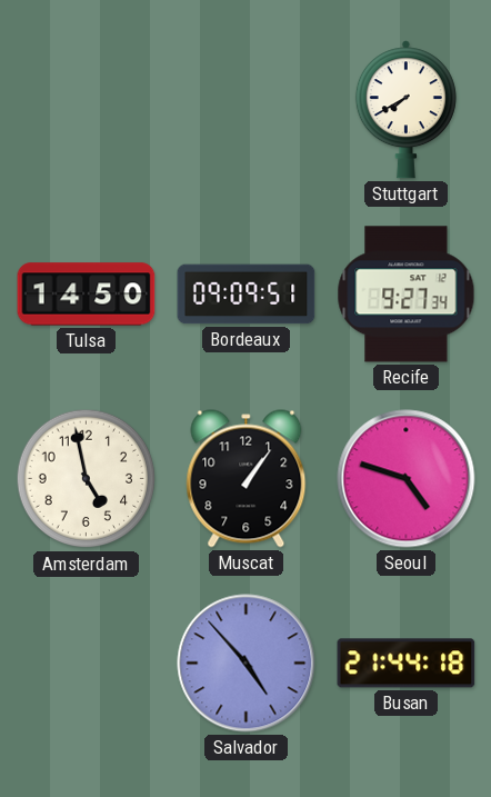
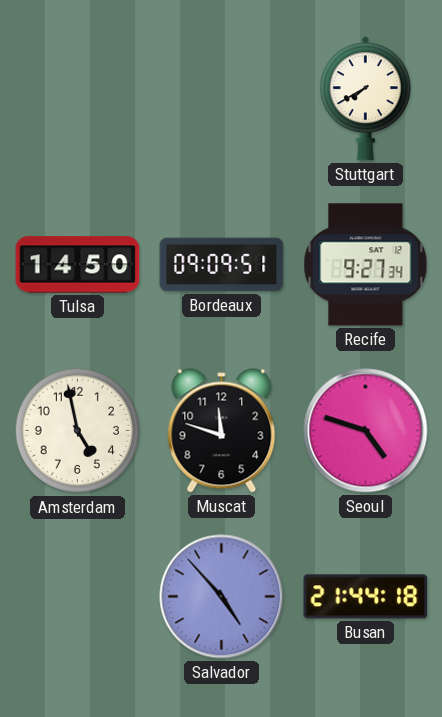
Muscat: 1:06 -> 11:48 (222, 431)
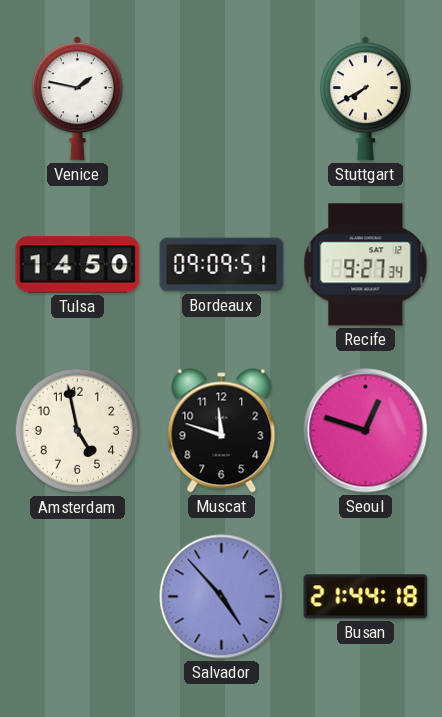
Venice: none -> 1:47 (77, 99)
Seoul: 4:48 -> 12:48 (366, 431)
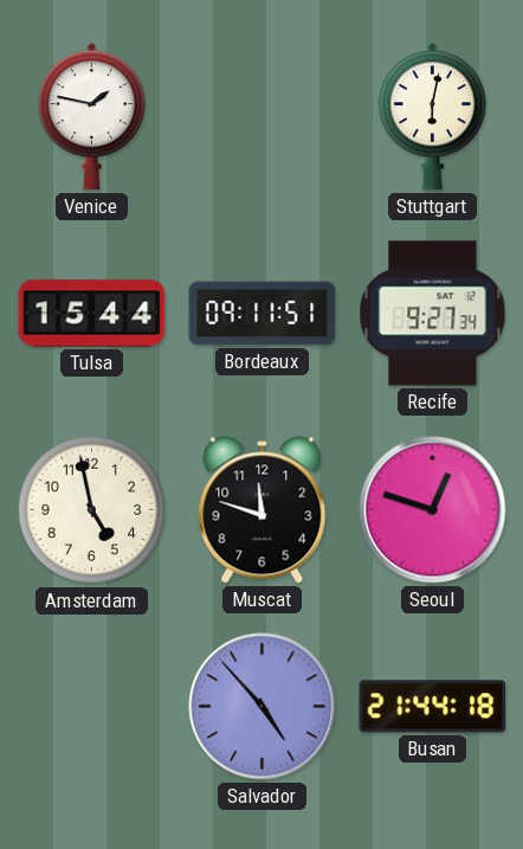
Stuttgart: 7:40 -> 6:02 (432, 117)
Tulsa: 14:50 -> 15:44 (92, 314)
Bordeaux: 09:09 -> 09:11 (263, 314)
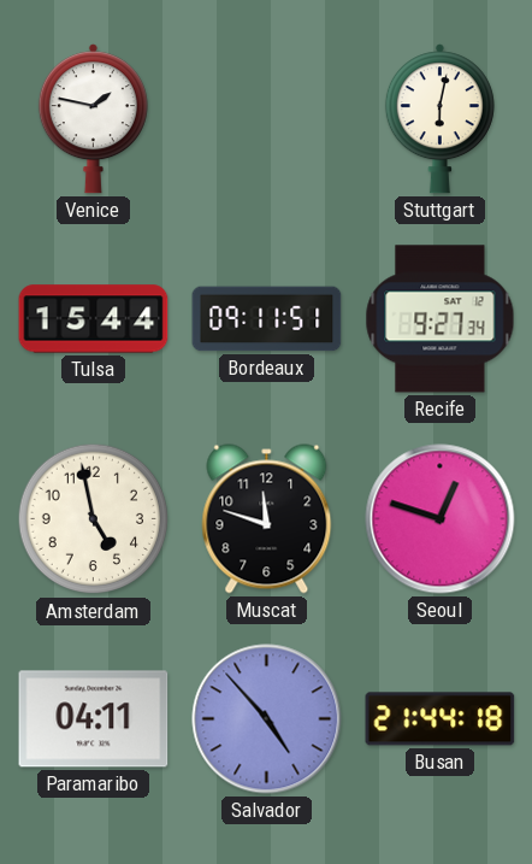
Paramaribo: none -> 04:11 (94, 719)
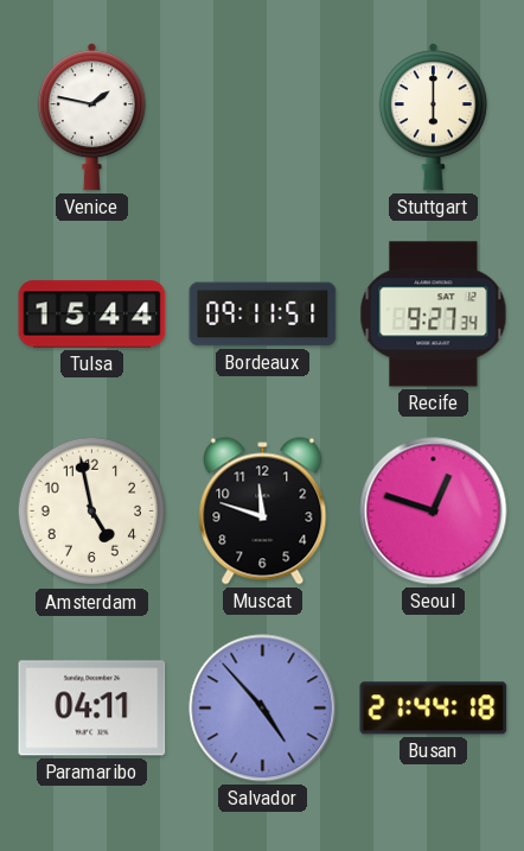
Stuttgart: 6:02 -> 6:00 (433, 118)
